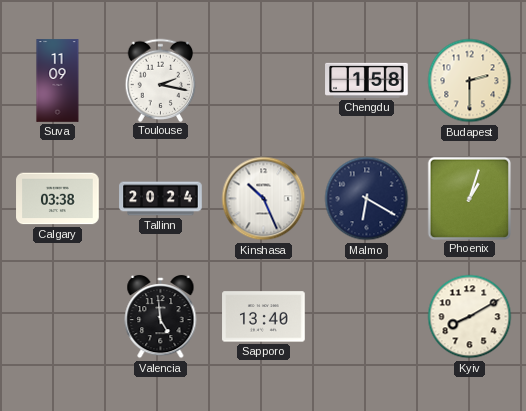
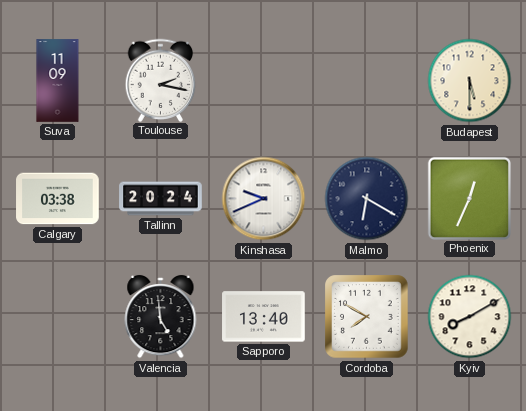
Chengdu: 1:58 -> none (367, 80)
Budapest: 2:30 -> 5:30 (470, 81)
Kinshasa: 10:26 -> 9:41 (264, 199)
Phoenix: 1:03 -> 12:34 (469, 198)
Cordoba: none -> 7:50 (367, 317)
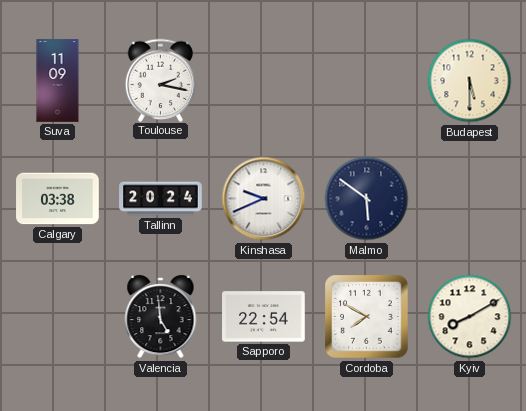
Malmo: 6:20 -> 5:51 (367, 199)
Phoenix: 12:34 -> none (469, 198)
Sapporo: 13:40 -> 22:54 (264, 317)
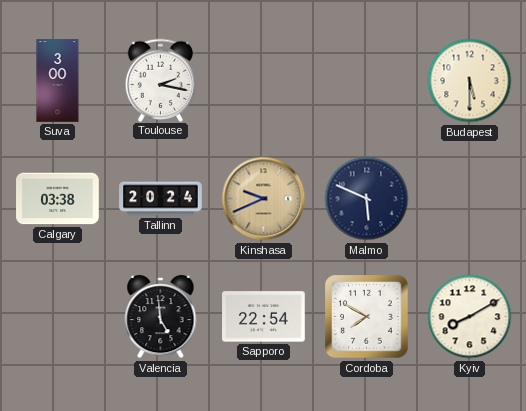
Suva: 11:09 -> 3:00 (58, 81)
Kinshasa dial: white -> champagne (264, 199)
Malmo: 5:51 -> 5:49 (367, 199)
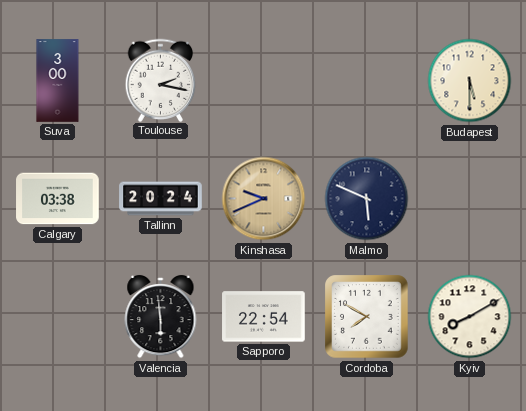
Valencia: 4:59 -> 5:59 (161, 317)
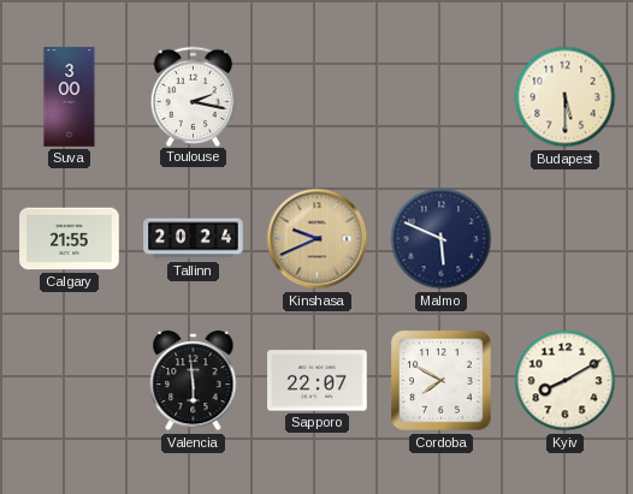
Calgary: 03:38 -> 21:55 (70, 239)
Sapporo: 22:54 -> 22:07 (318, 381)
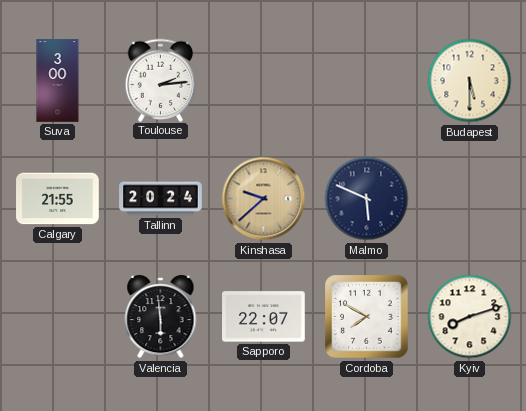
Toulouse: 2:17 -> 2:14 (161, 80)
Kinshasa: 9:41 -> 9:38 (264, 199)
Kyiv: 8:10 -> 8:12 (470, 317)
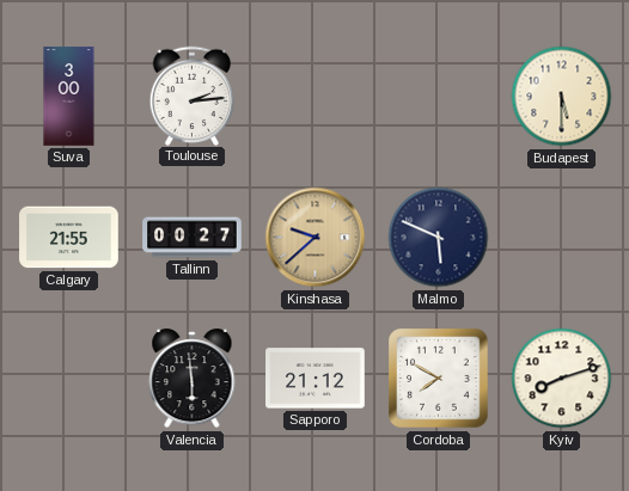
Tallinn: 20:24 -> 00:27 (193, 238)
Sapporo: 22:07 -> 21:12 (316, 379)
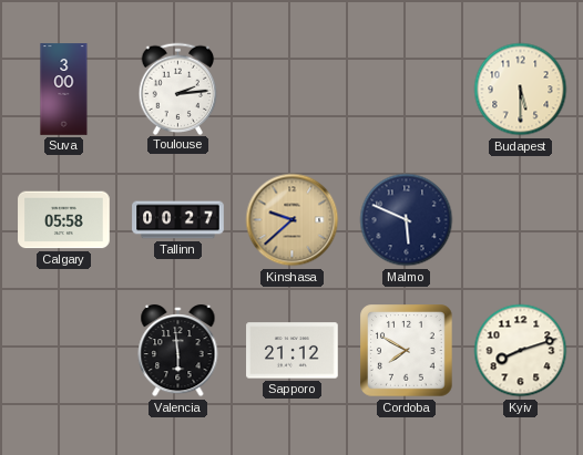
Calgary: 21:55 -> 05:58 (64, 220)
